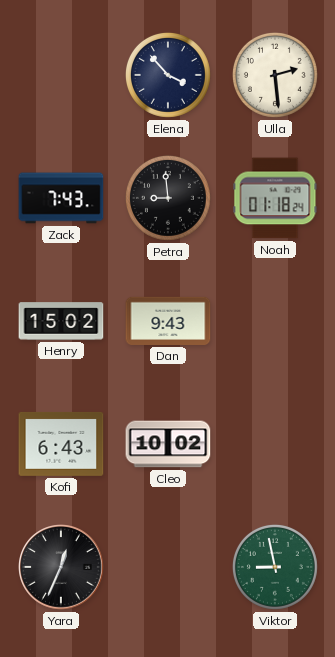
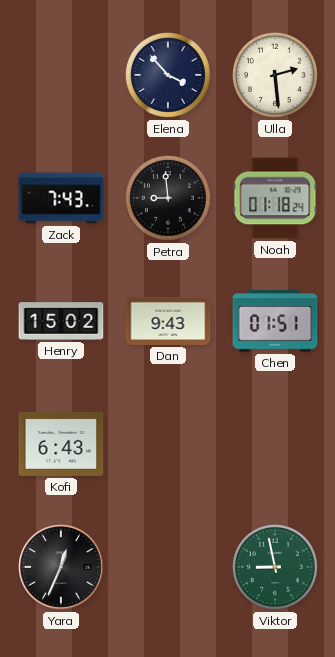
Chen: none -> 01:51 (275, 321)
Cleo: 10:02 -> none (168, 444)
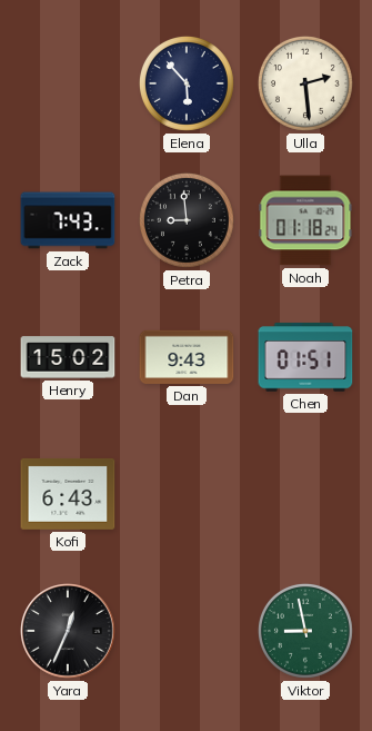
Elena: 3:53 -> 5:53 (187, 83)
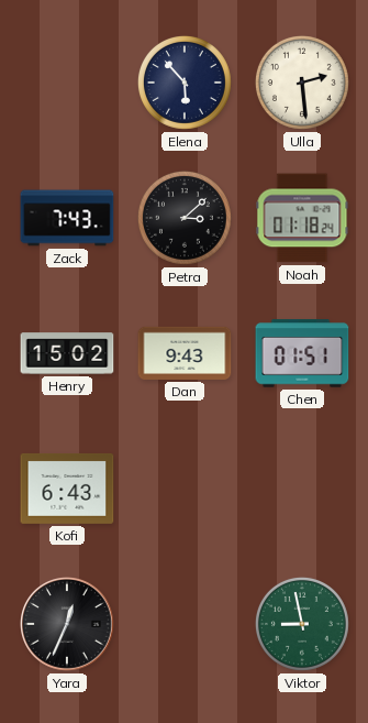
Petra: 8:59 -> 3:08 (185, 218)
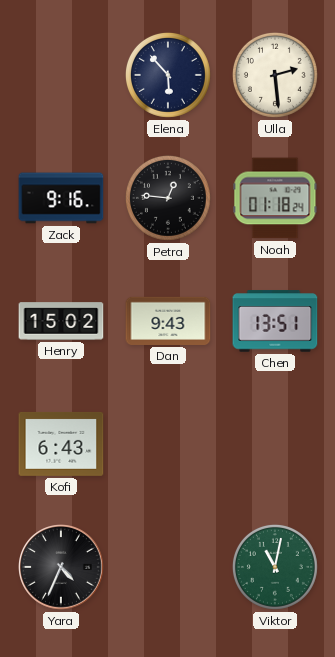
Zack: 7:43 -> 9:16 (61, 198)
Petra: 3:08 -> 12:46 (168, 198)
Chen: 01:51 -> 13:51 (275, 321)
Yara: 12:34 -> 4:34 (62, 568)
Viktor: 8:58 -> 11:02 (275, 567)
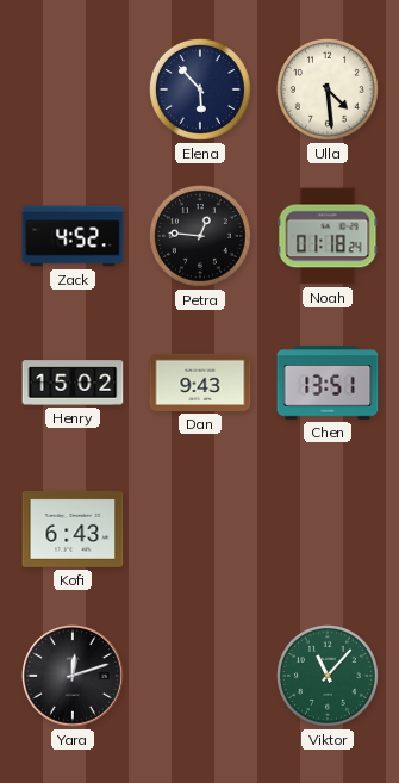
Ulla: 2:29 -> 4:29 (328, 89)
Zack: 9:16 -> 4:52 (73, 236)
Yara: 4:34 -> 12:12 (74, 677)
Viktor: 11:02 -> 11:07 (328, 676)
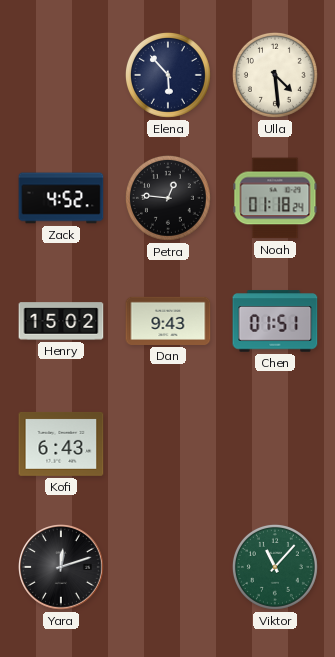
Chen: 13:51 -> 01:51 (275, 321)
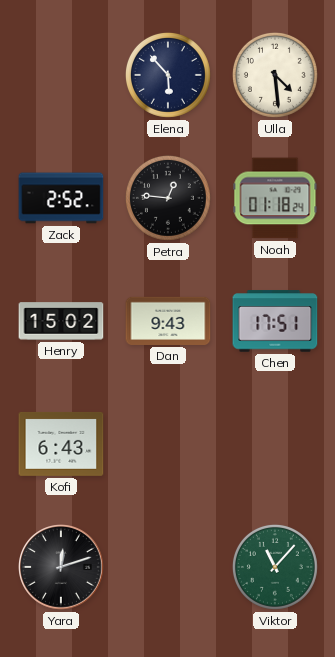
Zack: 4:52 -> 2:52 (61, 198)
Chen: 01:51 -> 17:51 (275, 321)
